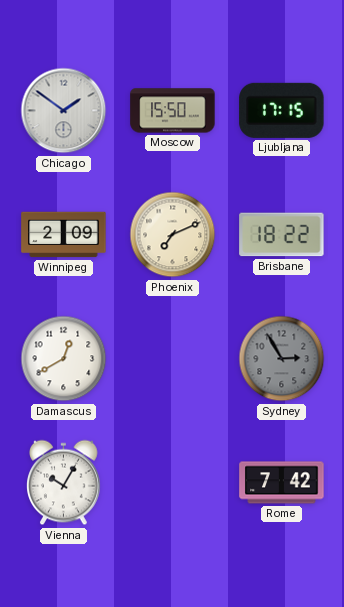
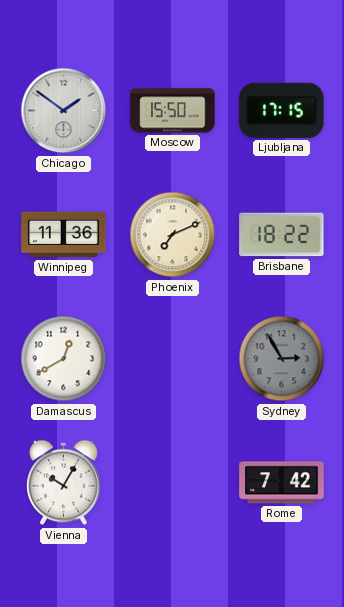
Winnipeg: 2:09 -> 11:36 (64, 235)
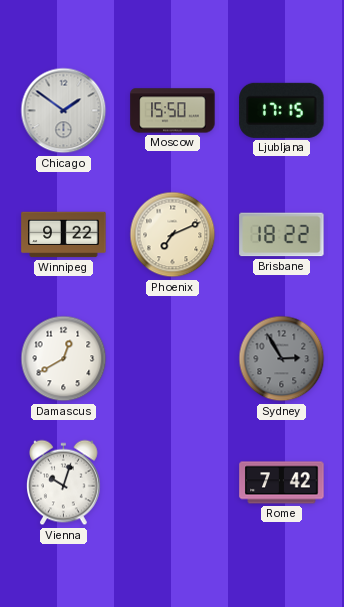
Winnipeg: 11:36 -> 9:22 (64, 235)
Vienna: 10:05 -> 10:03 (64, 483)
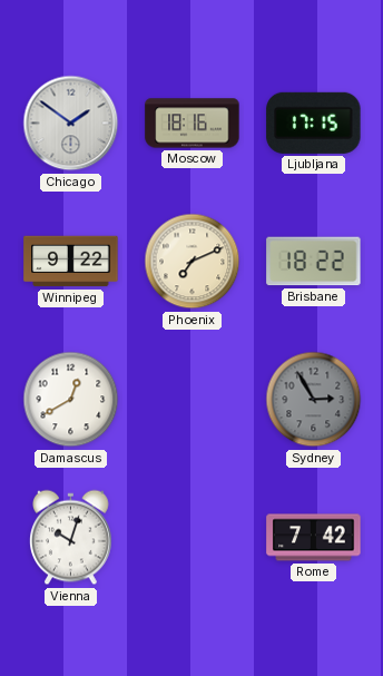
Moscow: 15:50 -> 18:16 (193, 124)
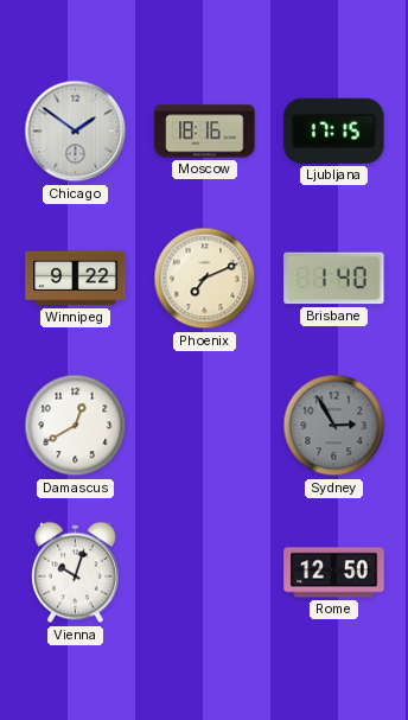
Brisbane: 18:22 -> 1:40 (334, 279)
Rome: 7:42 -> 12:50 (334, 573)
